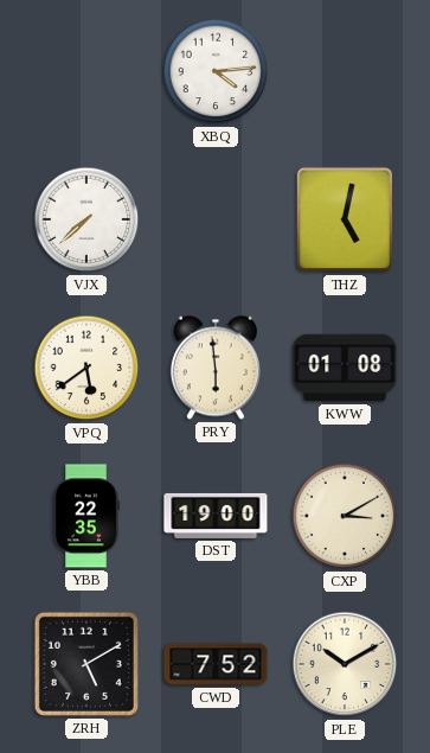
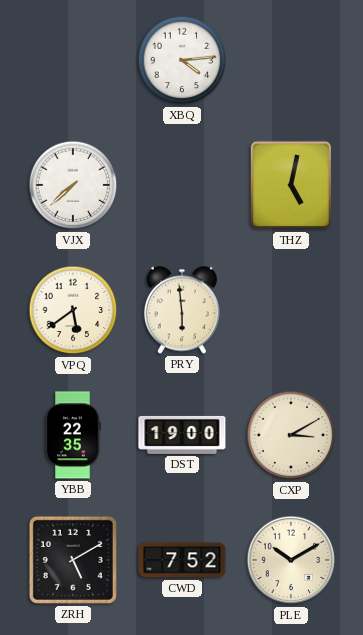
KWW: 01:08 -> none (345, 368)
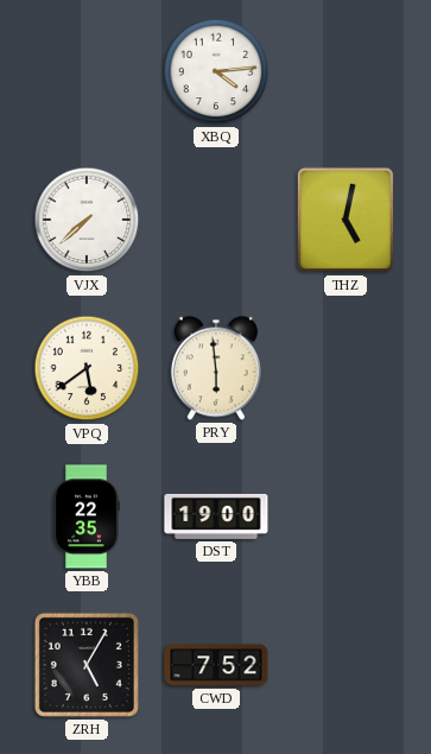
CXP: 3:10 -> none (291, 435)
ZRH: 5:10 -> 5:05 (87, 665)
PLE: 10:10 -> none (291, 560)
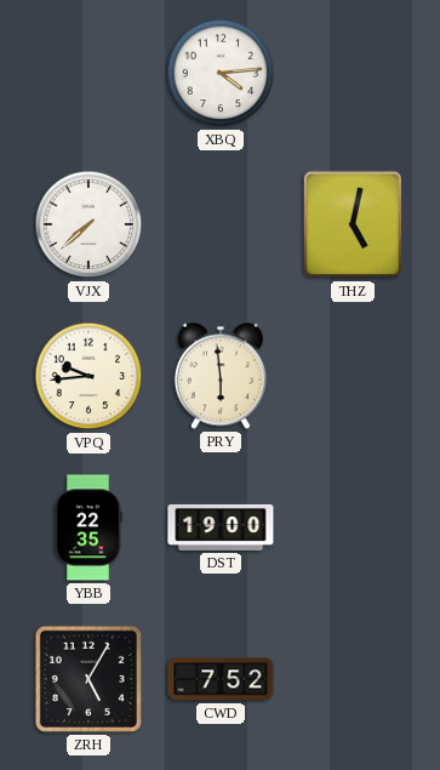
VPQ: 5:39 -> 9:44 (88, 376)
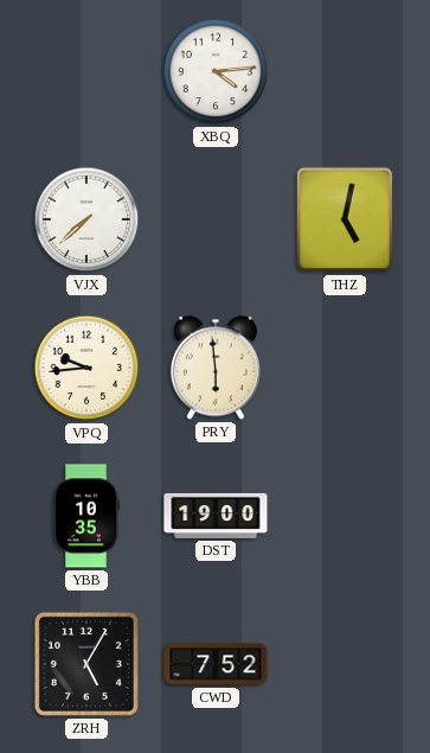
YBB: 22:35 -> 10:35 (86, 516)
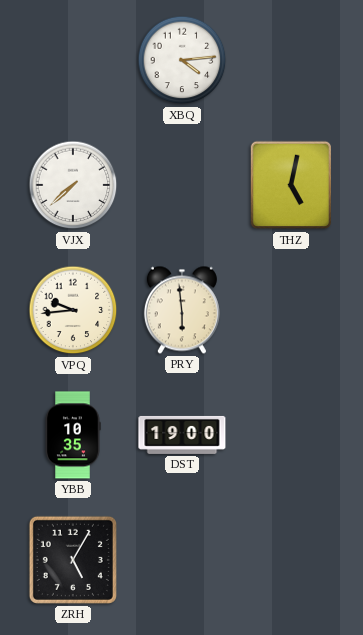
CWD: 7:52 -> none (216, 664)
